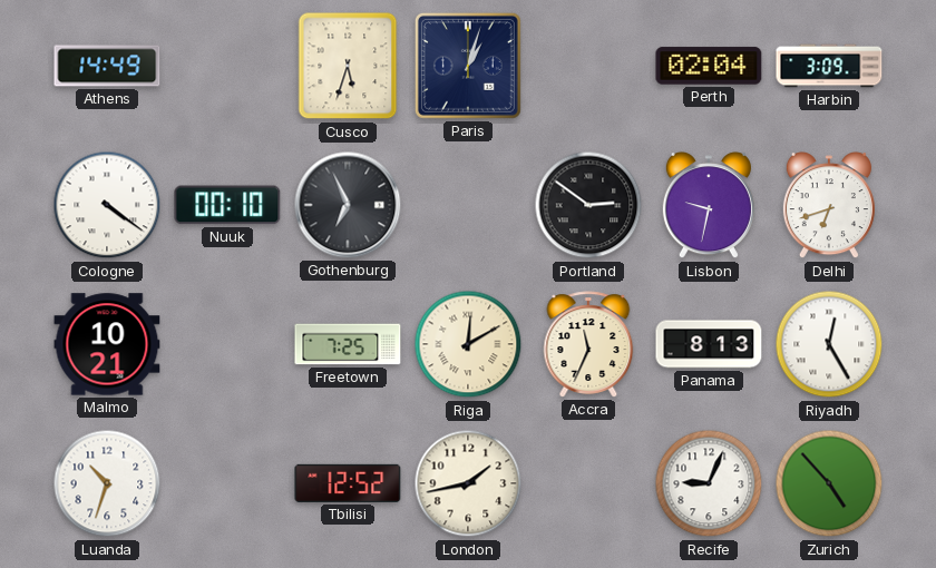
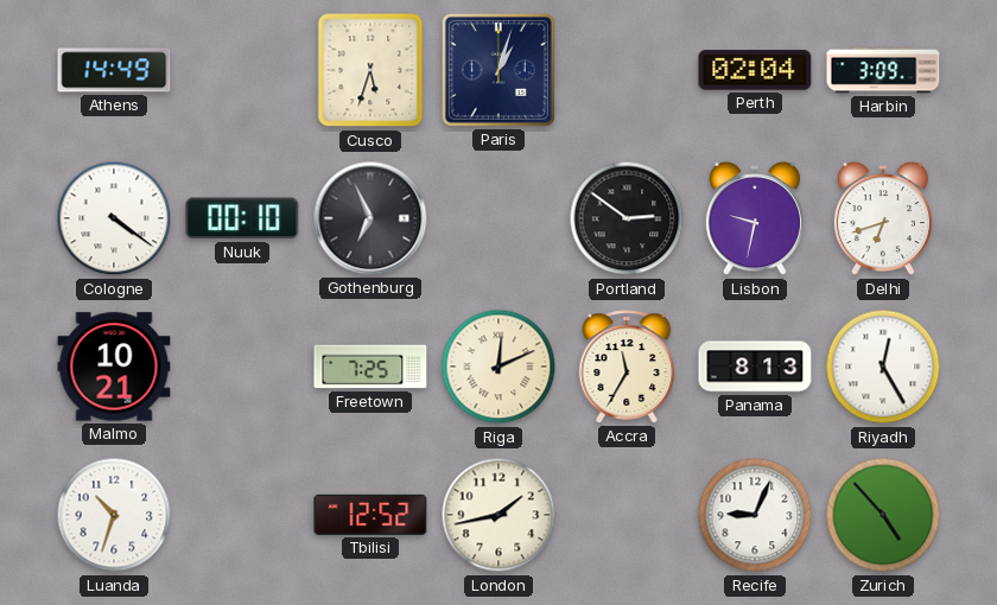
Riga: 12:10 -> 12:11 (498, 367)
Accra: 11:34 -> 11:35 (627, 367)
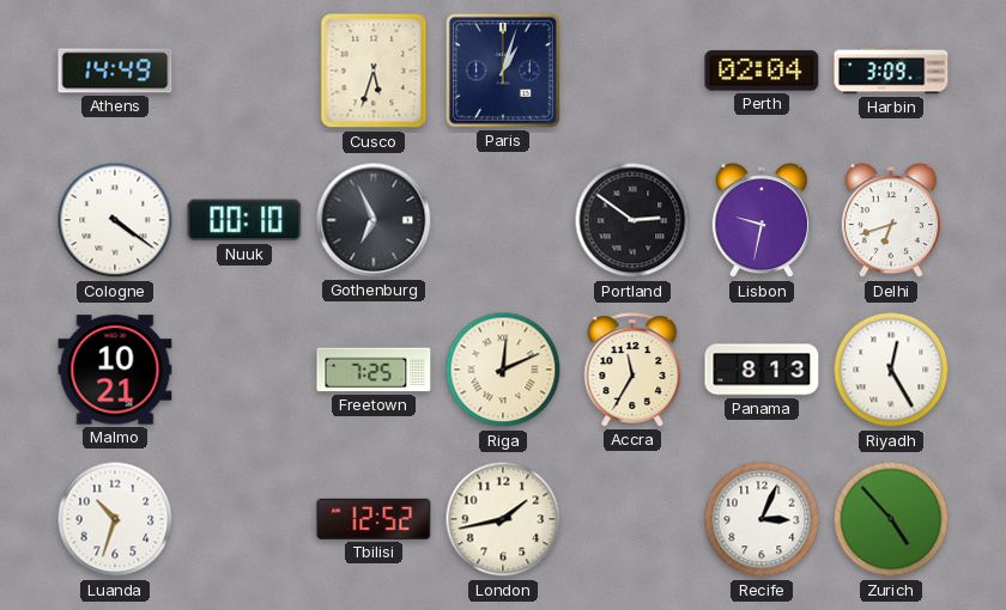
Recife: 9:04 -> 3:04 (762, 519)
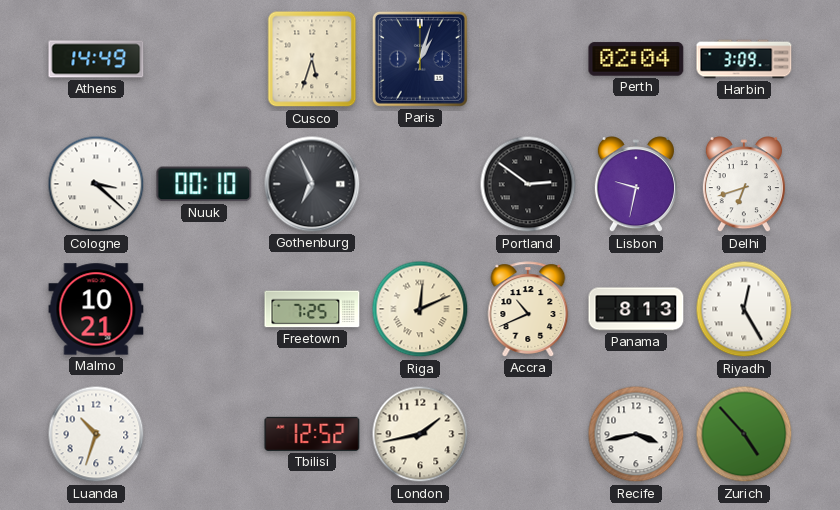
Cologne: 4:21 -> 3:22 (96, 184)
Accra: 11:35 -> 10:41 (528, 309)
Recife: 3:04 -> 3:43 (636, 434)
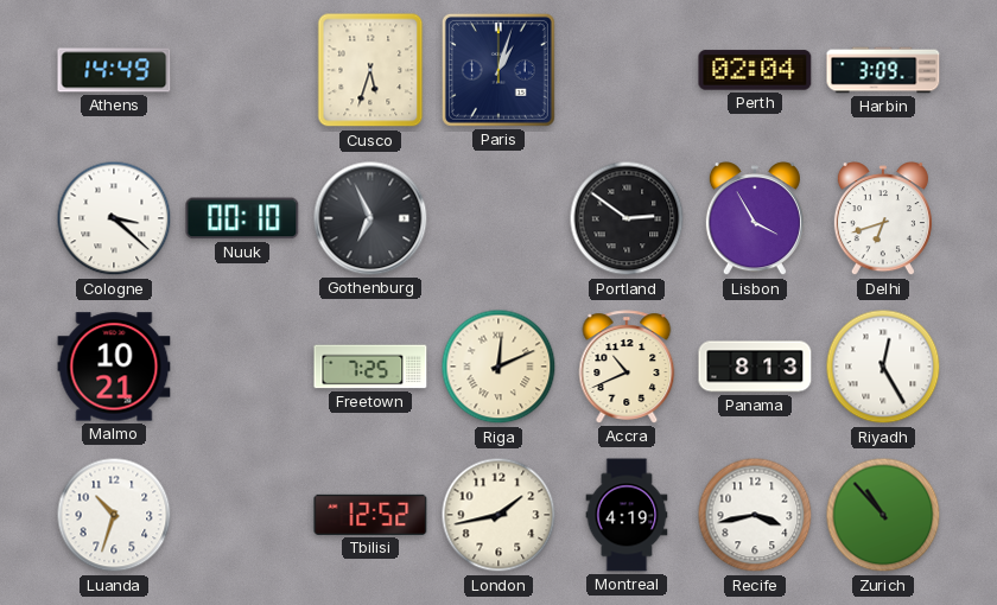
Lisbon: 9:32 -> 3:55 (755, 219)
Montreal: none -> 4:19 (627, 515)
Zurich: 4:53 -> 10:53 (883, 515)
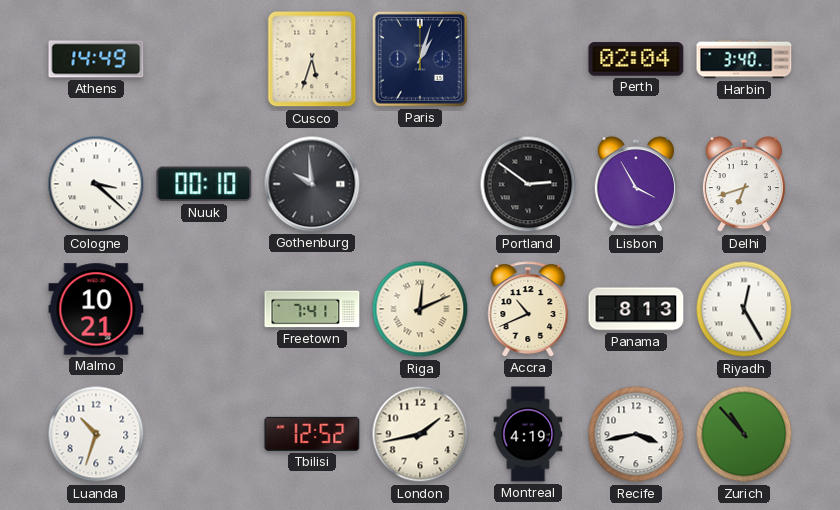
Harbin: 3:09 -> 3:40 (744, 59)
Gothenburg: 6:56 -> 9:59 (312, 184)
Freetown: 7:25 -> 7:41 (312, 309)
